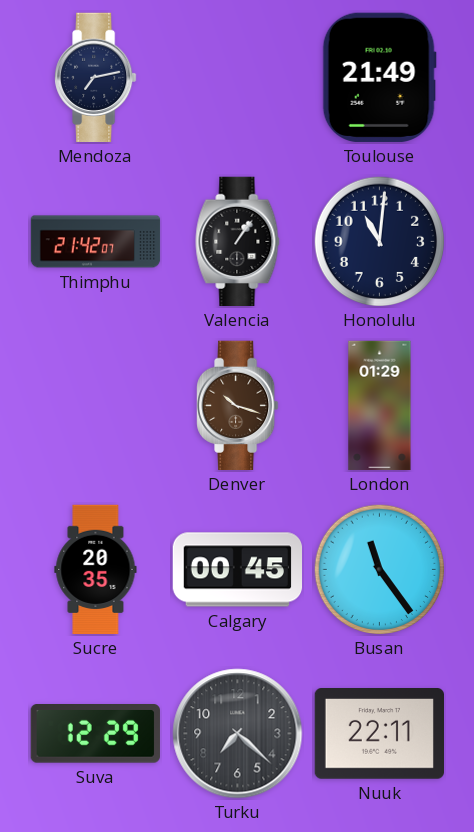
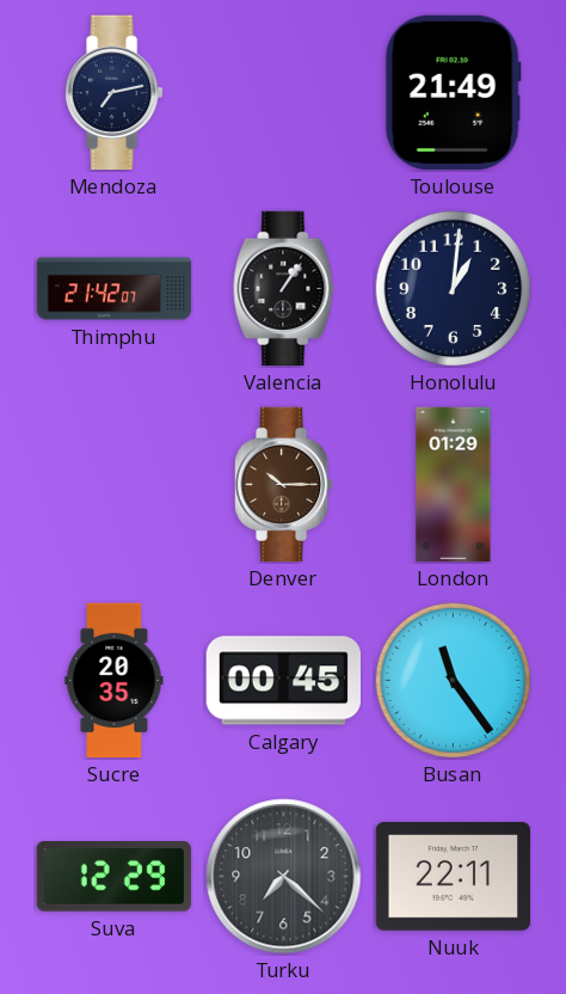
Honolulu: 11:01 -> 1:01 (454, 289)
Denver: 10:18 -> 10:15 (284, 485)
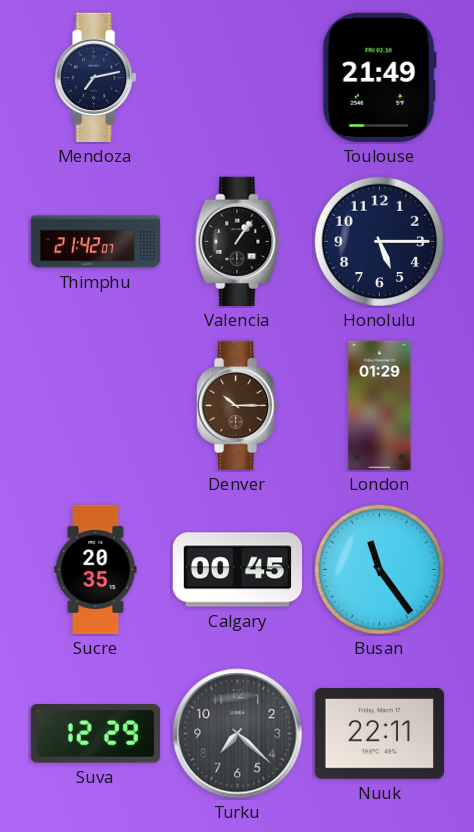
Honolulu: 1:01 -> 5:15 (380, 242)
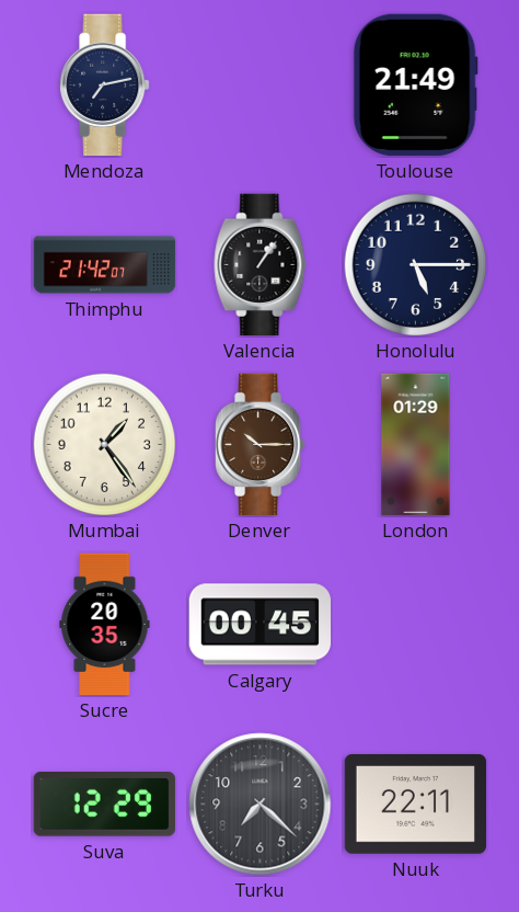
Mumbai: none -> 1:24 (105, 445)
Busan: 11:24 -> none (380, 570)
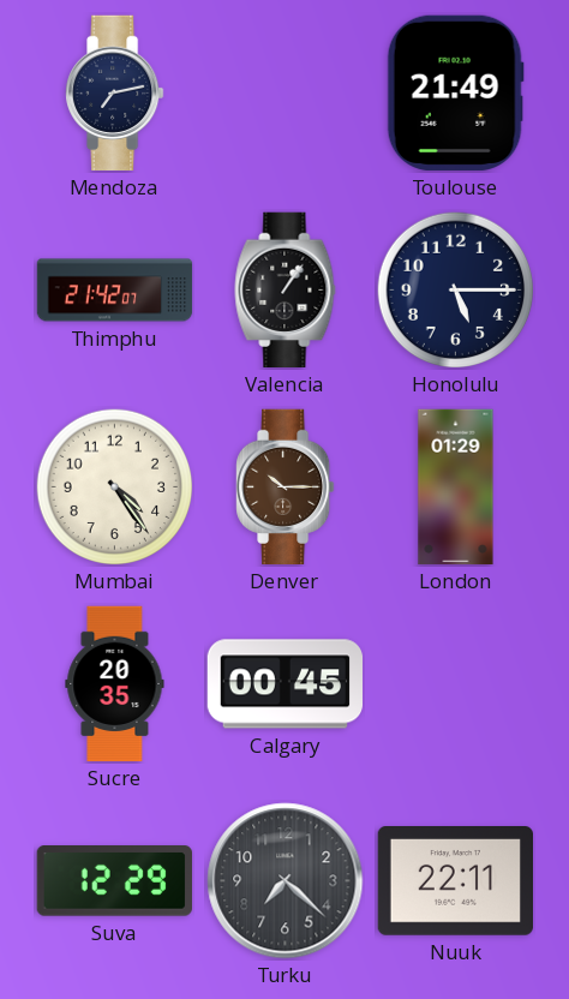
Mumbai: 1:24 -> 4:24 (115, 487)
